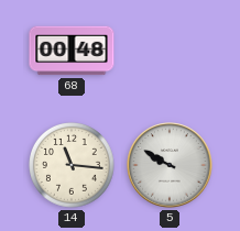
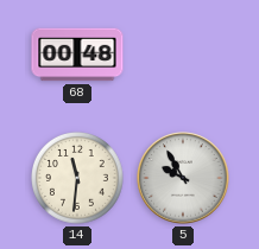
14: 11:16 -> 11:31 (78, 179)
5: 9:50 -> 9:55 (183, 178)
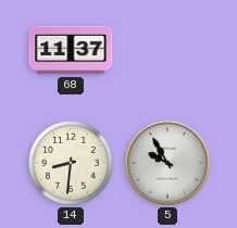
68: 00:48 -> 11:37 (71, 50)
14: 11:31 -> 8:31 (72, 164)
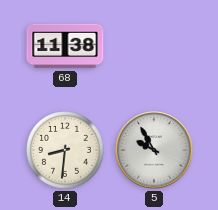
68: 11:37 -> 11:38 (65, 46)
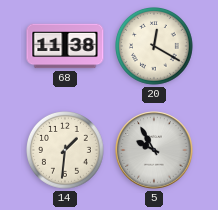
20: none -> 12:20 (155, 47)
14: 8:31 -> 1:31 (66, 151)
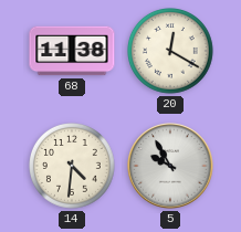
14: 1:31 -> 4:31 (73, 167)
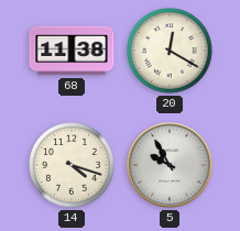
14: 4:31 -> 4:18 (73, 166)
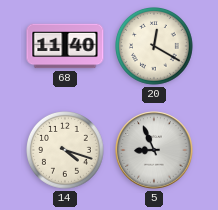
68: 11:38 -> 11:40 (65, 46)
5: 9:55 -> 8:56 (154, 150)
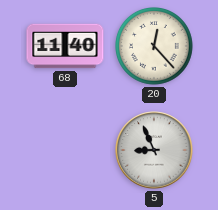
20: 12:20 -> 12:23 (155, 47)
14: 4:18 -> none (66, 151)
